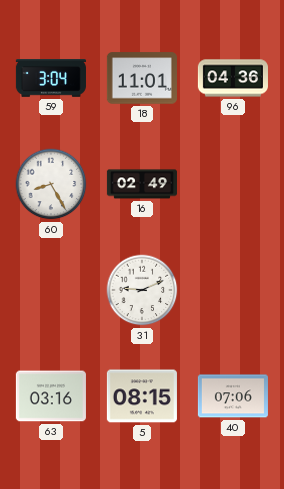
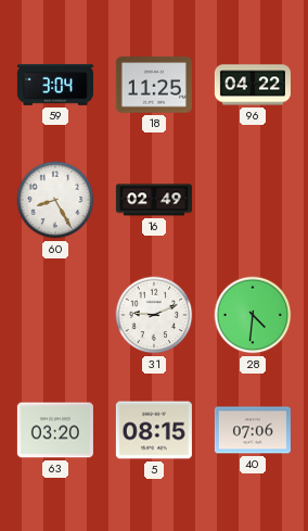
18: 11:01 -> 11:25 (154, 85)
96: 04:36 -> 04:22 (253, 85)
28: none -> 4:31 (253, 315)
63: 03:16 -> 03:20 (55, 430)
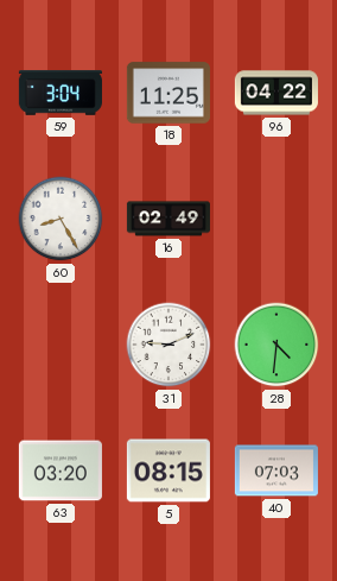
40: 07:06 -> 07:03 (276, 471)
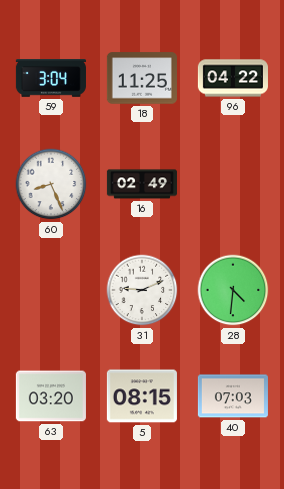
60: 8:25 -> 8:26 (51, 184)
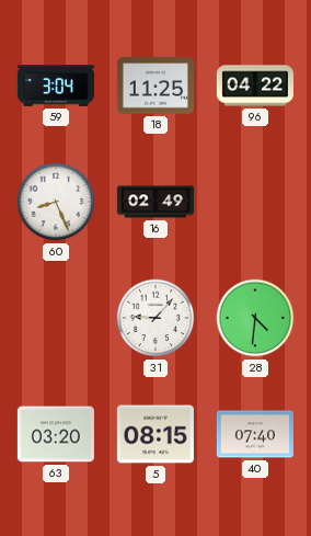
31: 9:11 -> 9:07 (155, 318)
40: 07:03 -> 07:40 (255, 434)
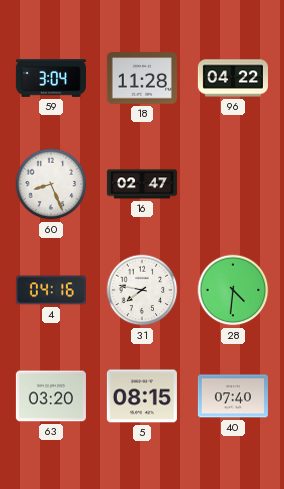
18: 11:25 -> 11:28 (142, 78)
16: 02:49 -> 02:47 (142, 184)
4: none -> 04:16 (51, 290)
31: 9:07 -> 7:47 (142, 290)
